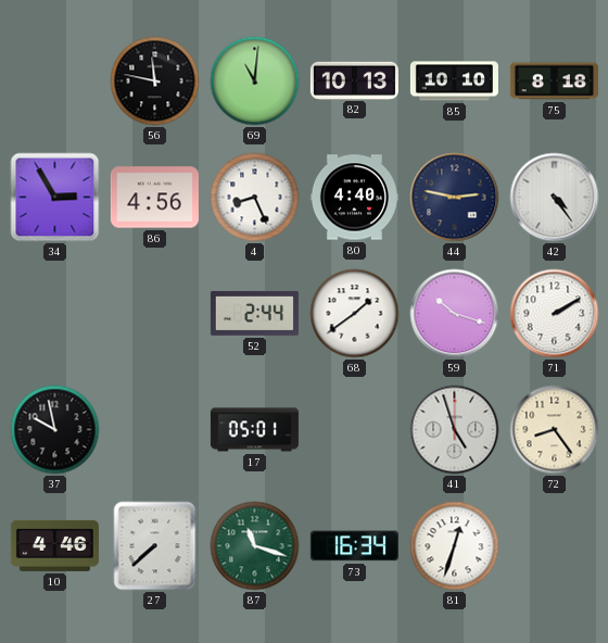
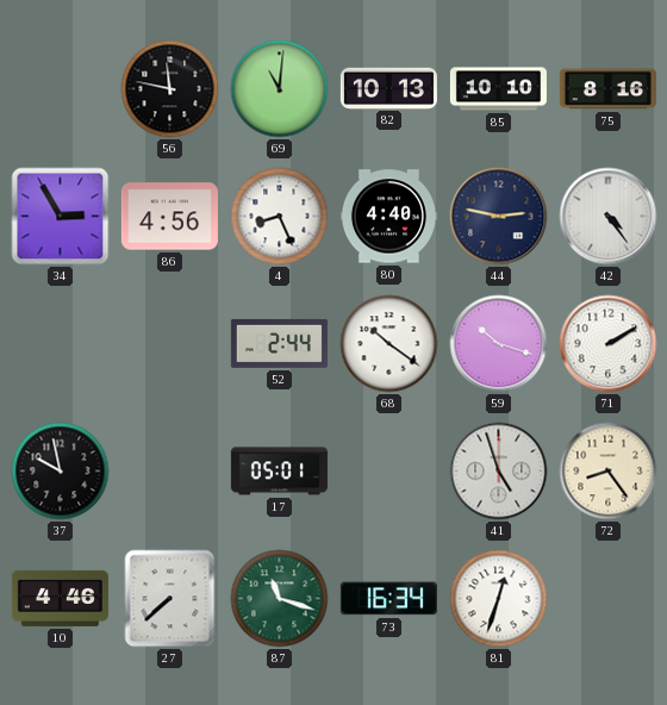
75: 8:18 -> 8:16 (607, 89)
68: 1:39 -> 10:21 (389, 344)
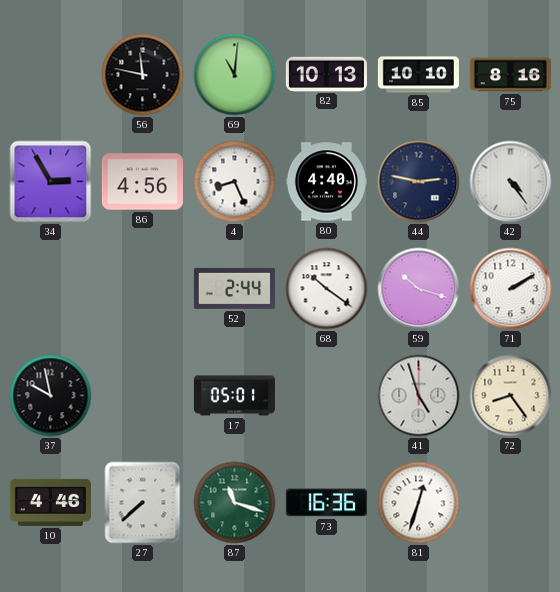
73: 16:34 -> 16:36 (326, 503)
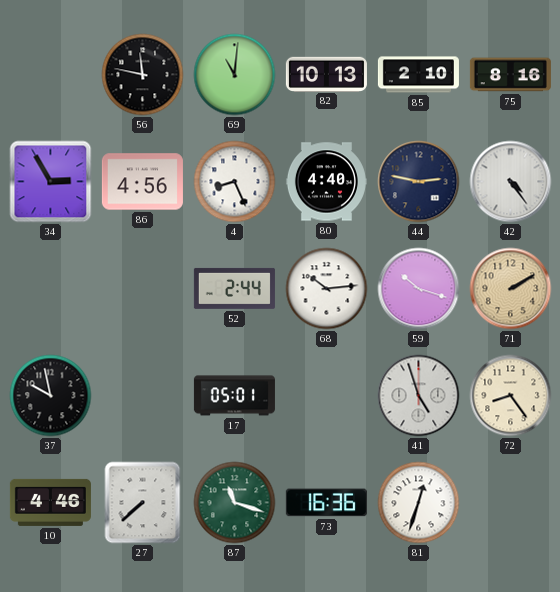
85: 10:10 -> 2:10 (418, 75)
68: 10:21 -> 10:14 (327, 289)
71 dial: white -> champagne (511, 289)
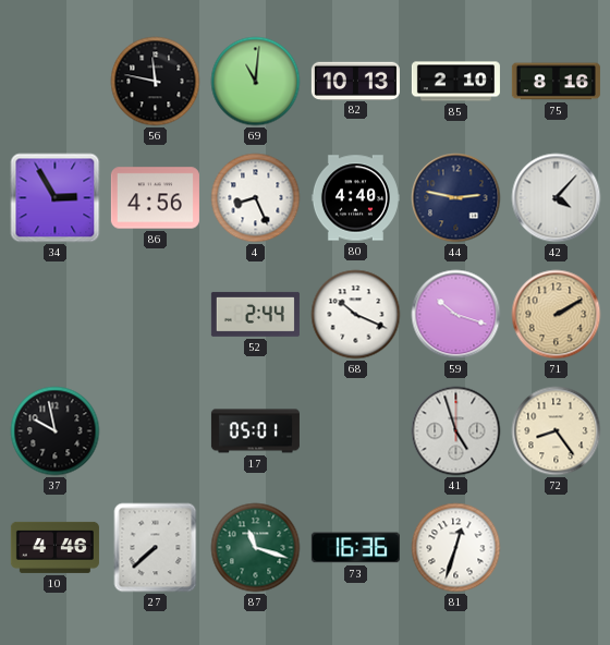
42: 4:24 -> 4:07 (557, 198)
68: 10:14 -> 10:19 (356, 315)
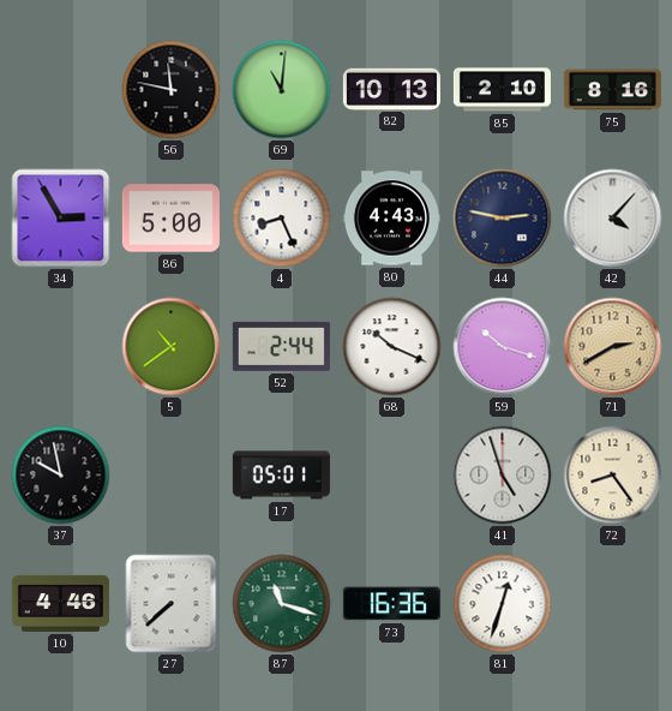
86: 4:56 -> 5:00 (170, 219)
80: 4:40 -> 4:43 (391, 219)
5: none -> 10:39 (172, 347)
71: 2:10 -> 2:40 (613, 347)
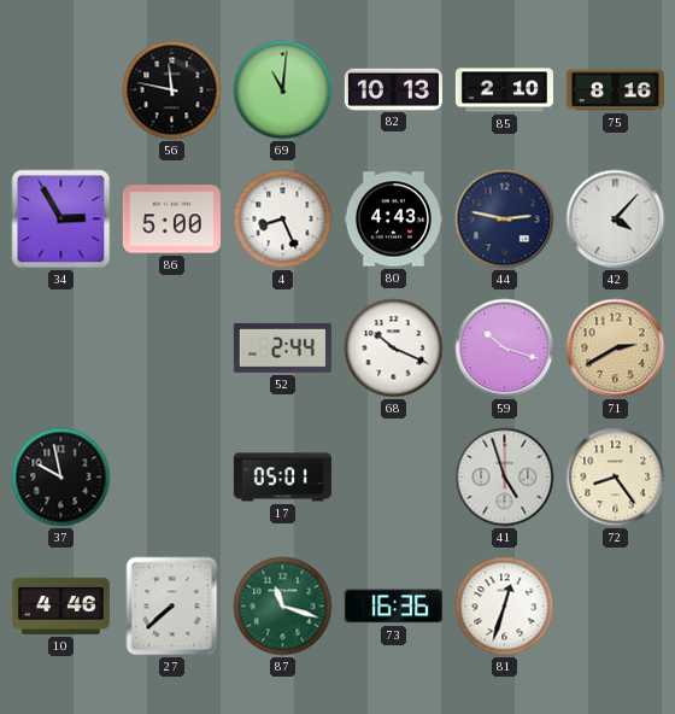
5: 10:39 -> none (172, 347)
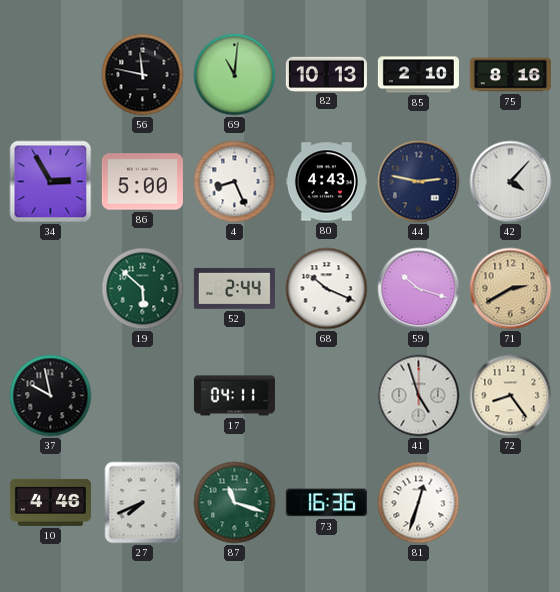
19: none -> 5:52 (143, 289)
17: 05:01 -> 04:11 (234, 396)
27: 7:38 -> 7:41 (143, 503)
